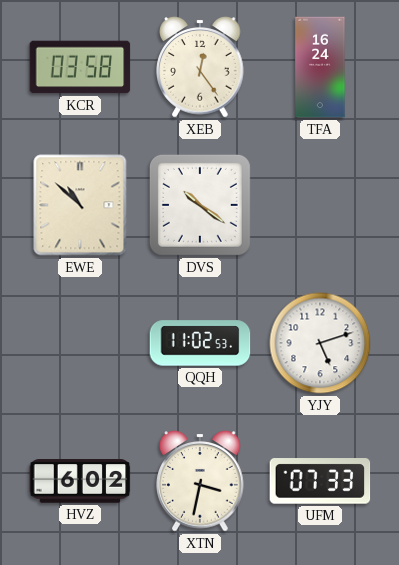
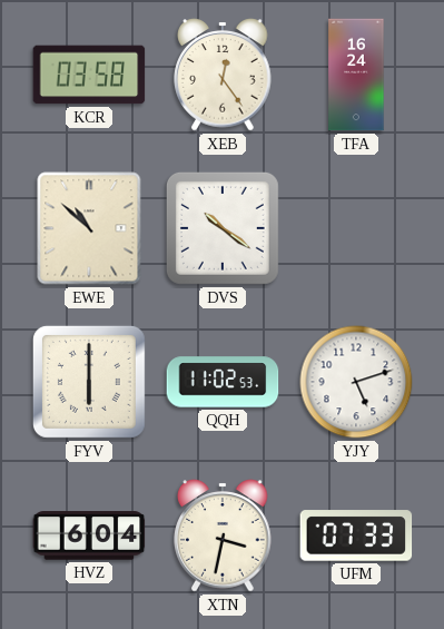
FYV: none -> 6:00 (89, 382)
HVZ: 6:02 -> 6:04 (89, 535)
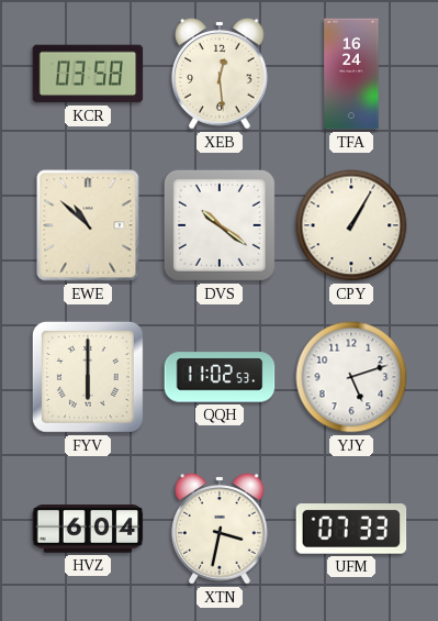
XEB: 12:24 -> 12:29 (220, 74)
CPY: none -> 1:05 (351, 225)
